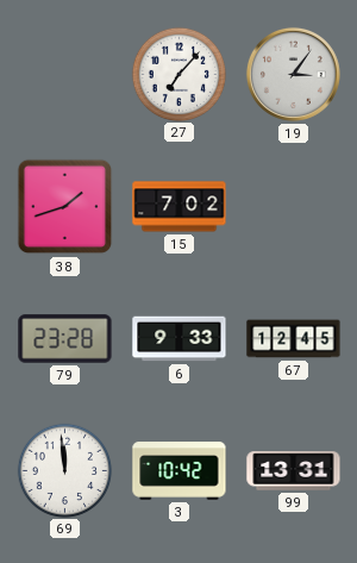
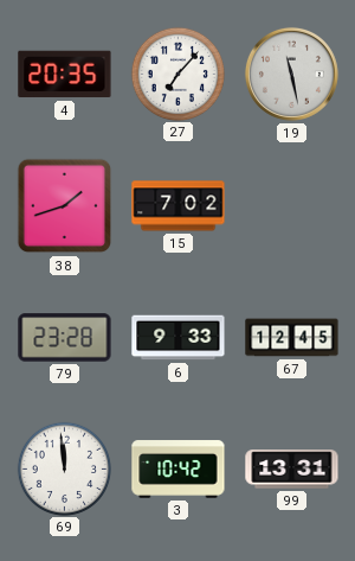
4: none -> 20:35 (65, 75)
19: 3:06 -> 11:28 (291, 74)
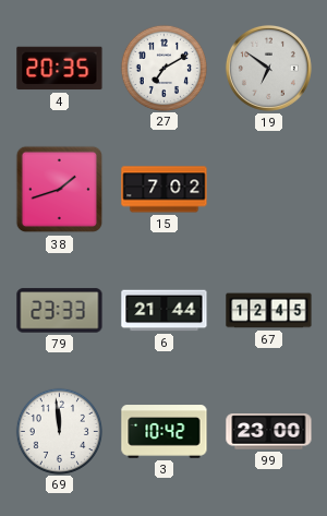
27: 7:07 -> 7:10 (163, 68)
19: 11:28 -> 6:51 (268, 68)
79: 23:28 -> 23:33 (60, 311)
6: 9:33 -> 21:44 (165, 311)
99: 13:31 -> 23:00 (269, 432)
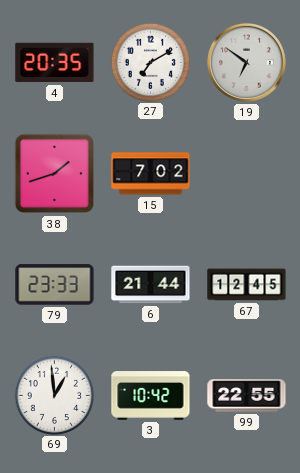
69: 11:59 -> 12:59 (54, 395)
99: 23:00 -> 22:55 (247, 396)
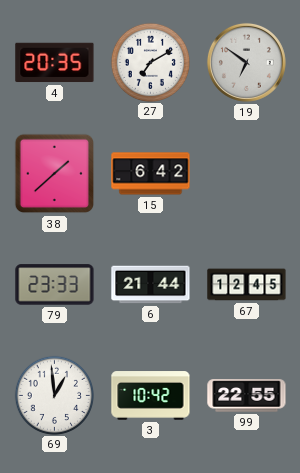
38: 1:42 -> 1:38 (55, 174)
15: 7:02 -> 6:42 (151, 174)
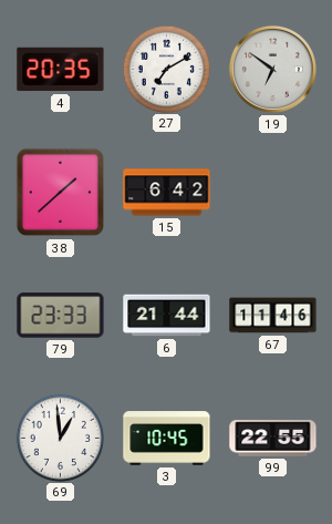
67: 12:45 -> 11:46 (273, 316)
3: 10:42 -> 10:45 (167, 439)
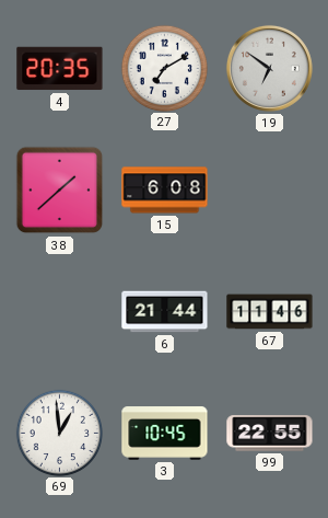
15: 6:42 -> 6:08 (165, 191)
79: 23:33 -> none (61, 316)
